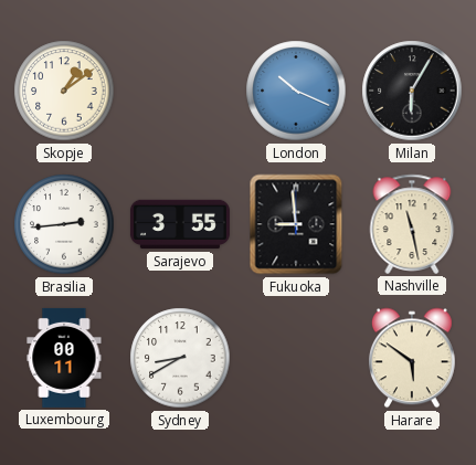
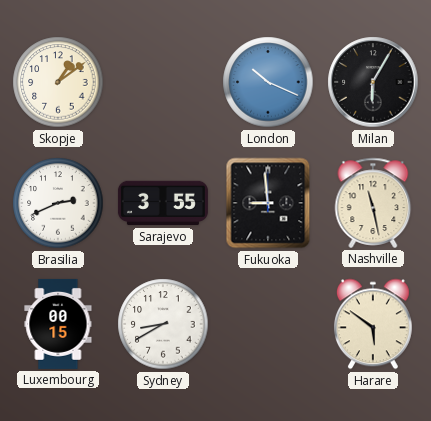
Brasilia: 2:44 -> 2:41 (58, 203)
Luxembourg: 00:11 -> 00:15 (58, 324)
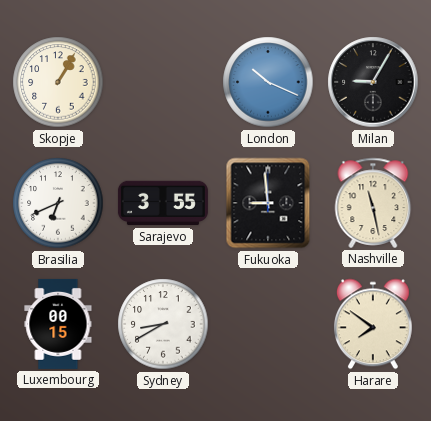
Skopje: 1:09 -> 1:05 (58, 82)
Milan: 6:05 -> 9:05 (373, 82)
Brasilia: 2:41 -> 6:41 (58, 203)
Harare: 5:51 -> 7:51 (373, 324)
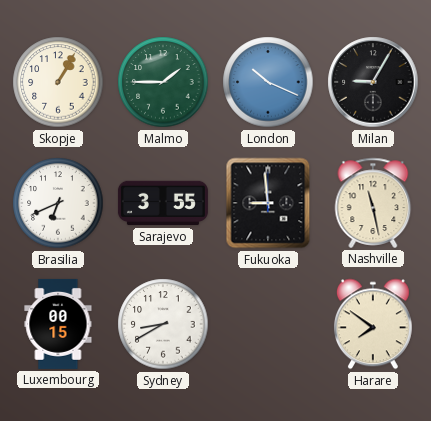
Malmo: none -> 1:45 (163, 82)
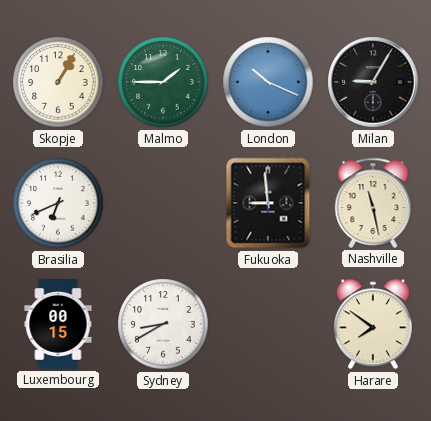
Sarajevo: 3:55 -> none (163, 203)
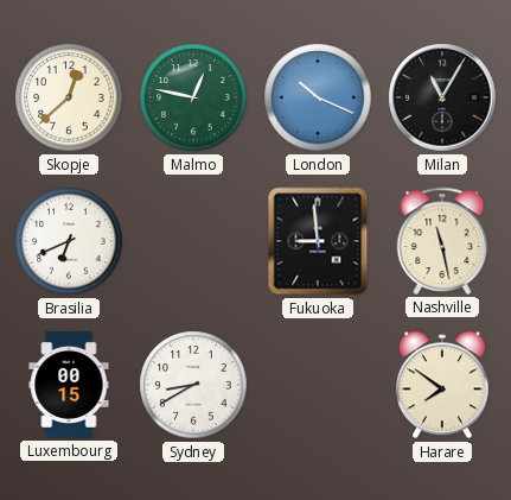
Skopje: 1:05 -> 12:38 (69, 97)
Malmo: 1:45 -> 12:47 (193, 97)
Milan: 9:05 -> 11:05 (442, 97)
